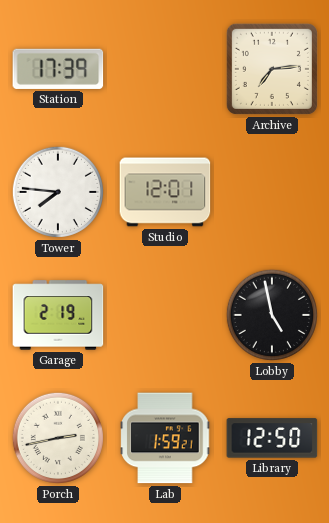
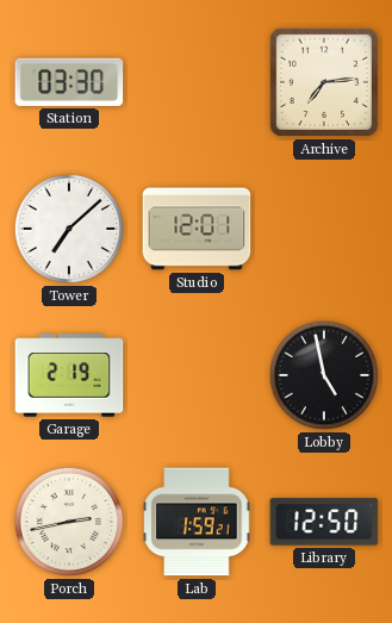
Station: 17:39 -> 03:30 (69, 82)
Tower: 7:46 -> 7:08 (69, 229)
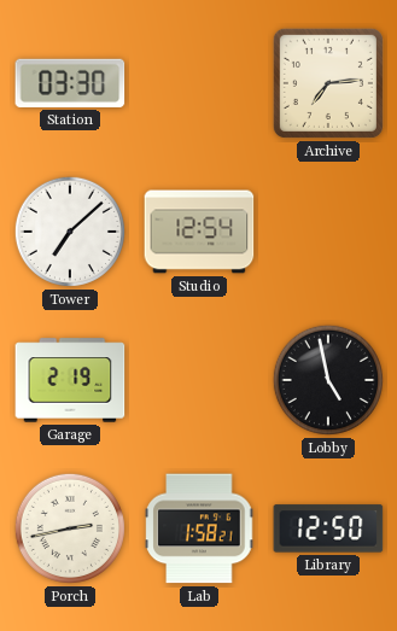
Studio: 12:01 -> 12:54 (199, 232)
Lab: 1:59 -> 1:58 (199, 528)
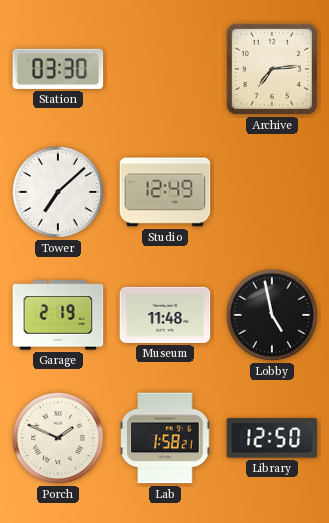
Studio: 12:54 -> 12:49 (165, 192)
Museum: none -> 11:48 (165, 315)
Porch: 2:43 -> 1:49 (58, 438)
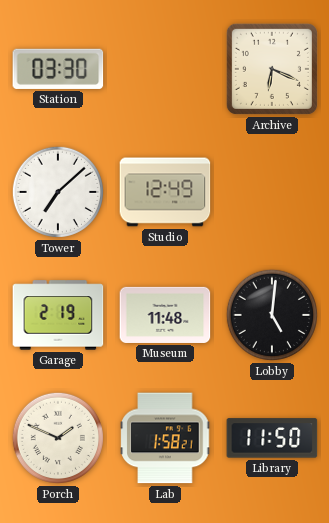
Archive: 7:14 -> 6:19 (272, 69)
Lobby: 4:58 -> 5:01 (272, 315)
Library: 12:50 -> 11:50 (272, 438)
